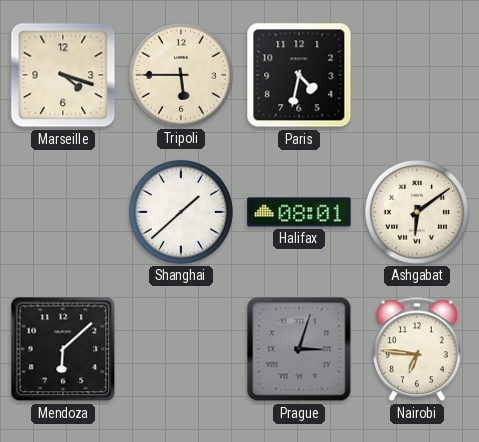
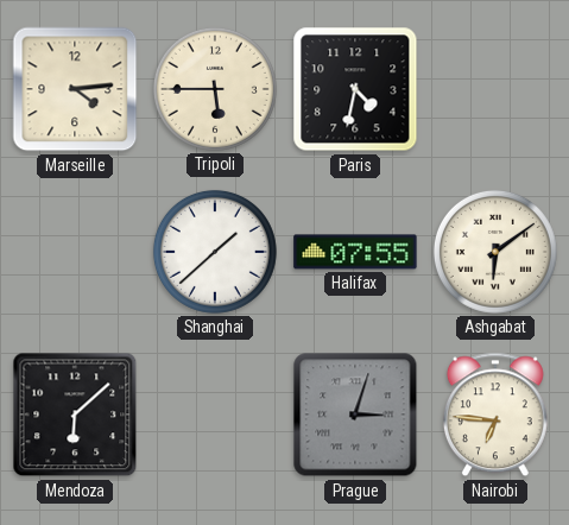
Marseille: 4:18 -> 4:14 (75, 89)
Halifax: 08:01 -> 07:55 (355, 252)
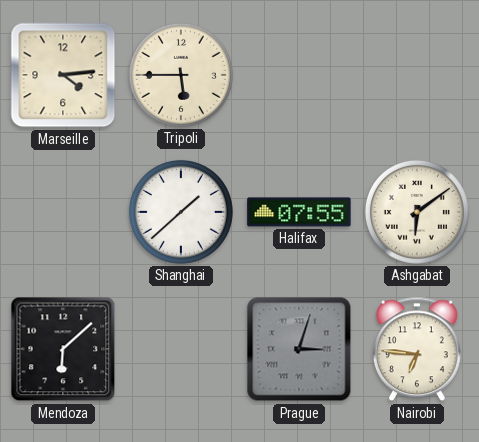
Paris: 4:32 -> none (355, 89)
